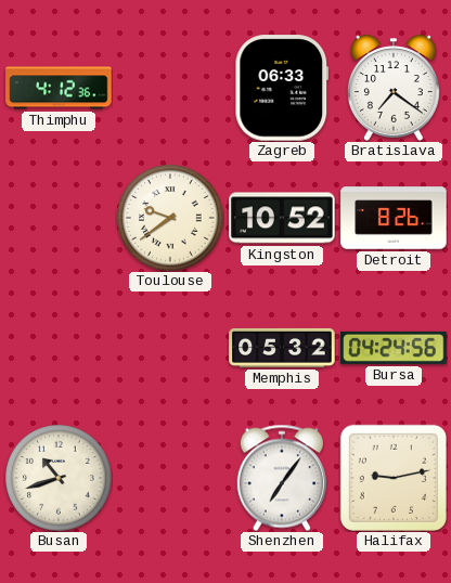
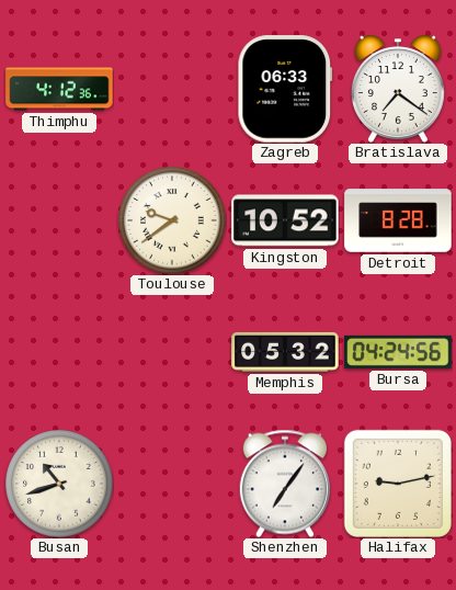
Detroit: 8:26 -> 8:28 (398, 220)
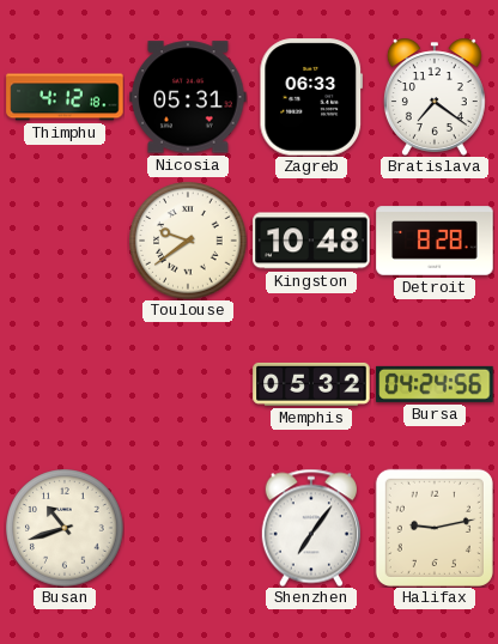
Thimphu: 4:12:36 -> 4:12:18 (65, 97)
Nicosia: none -> 05:31 (188, 97)
Kingston: 10:52 -> 10:48 (311, 241)
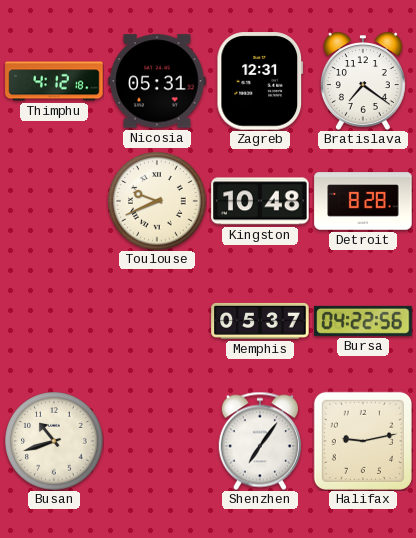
Zagreb: 06:33 -> 12:31 (260, 81)
Toulouse: 9:39 -> 9:41 (157, 201)
Memphis: 05:32 -> 05:37 (260, 321)
Bursa: 04:24 -> 04:22 (363, 321)
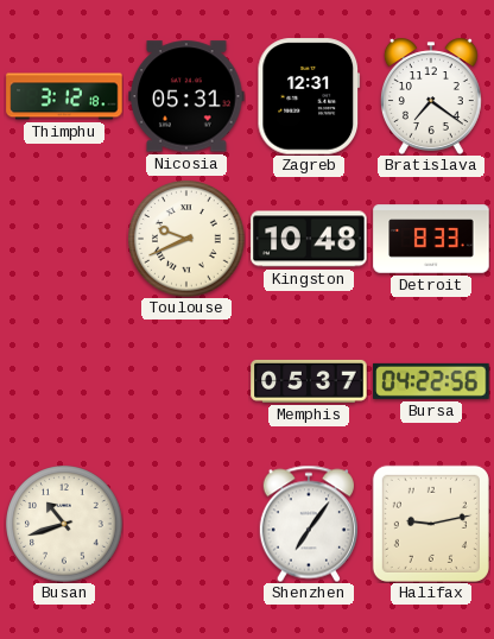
Thimphu: 4:12 -> 3:12 (64, 96)
Detroit: 8:28 -> 8:33 (431, 239)
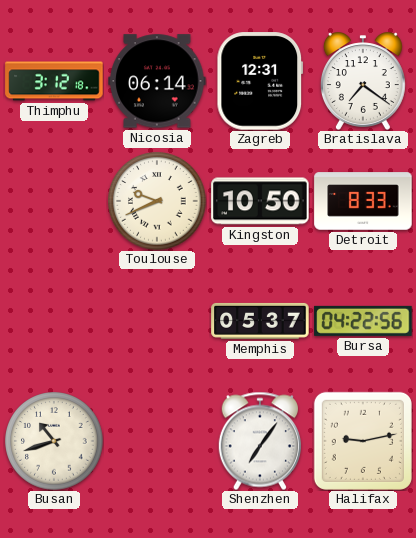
Nicosia: 05:31 -> 06:14 (157, 81)
Kingston: 10:48 -> 10:50 (260, 201)
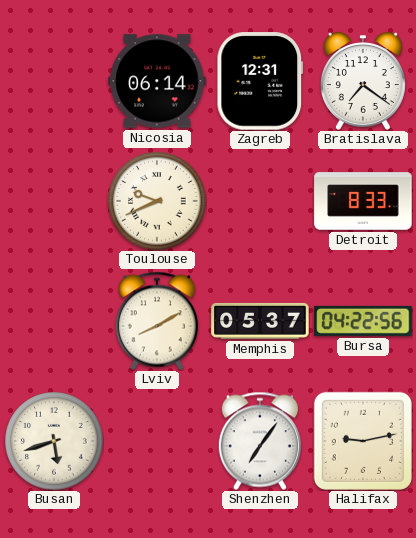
Thimphu: 3:12 -> none (54, 81)
Kingston: 10:50 -> none (260, 201)
Lviv: none -> 8:10 (156, 321)
Busan: 10:42 -> 5:42 (54, 441)
